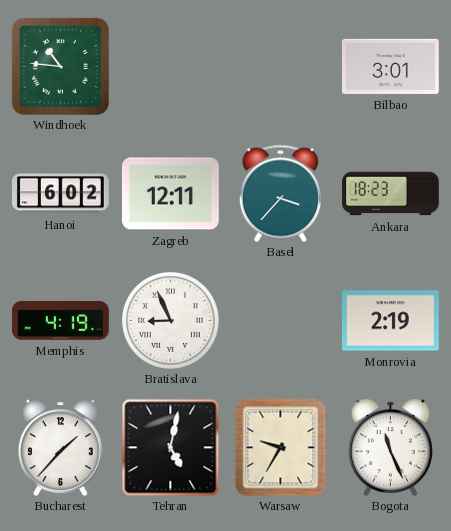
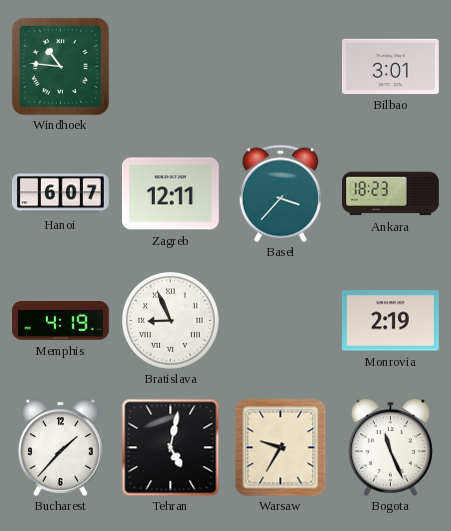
Hanoi: 6:02 -> 6:07 (61, 194)
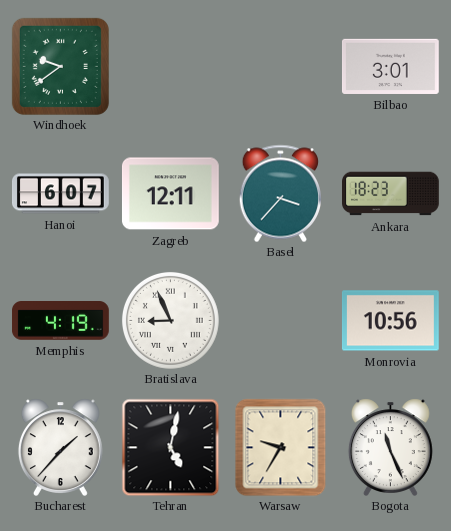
Windhoek: 10:46 -> 9:39 (60, 66)
Monrovia: 2:19 -> 10:56 (390, 321)
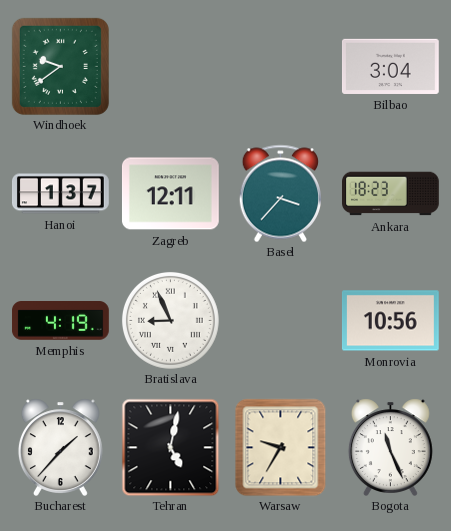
Bilbao: 3:01 -> 3:04 (390, 66)
Hanoi: 6:07 -> 1:37 (61, 194)
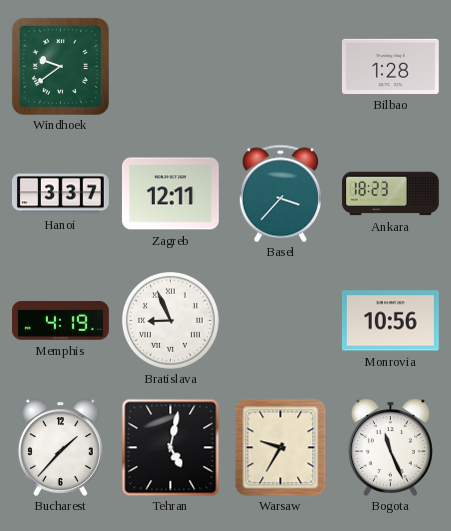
Bilbao: 3:04 -> 1:28 (390, 66)
Hanoi: 1:37 -> 3:37 (61, 194)
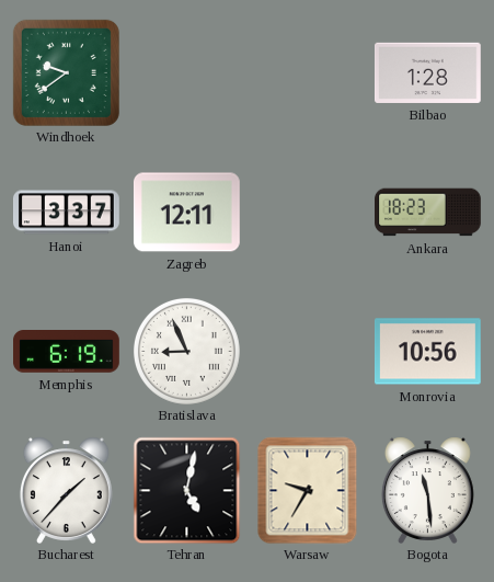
Basel: 3:37 -> none (280, 193)
Memphis: 4:19 -> 6:19 (67, 352)
Bogota: 11:26 -> 11:29 (427, 490)
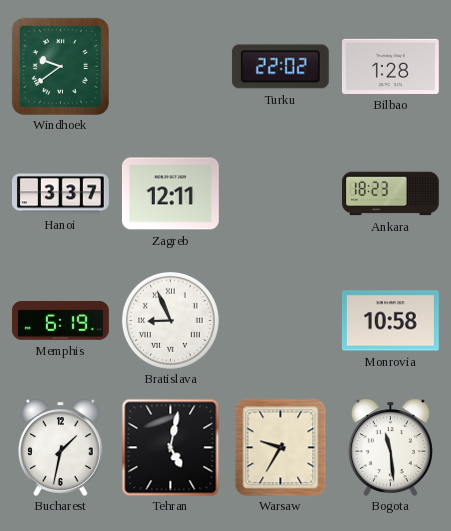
Turku: none -> 22:02 (280, 67)
Monrovia: 10:56 -> 10:58 (390, 321)
Bucharest: 1:37 -> 1:32 (60, 447)
